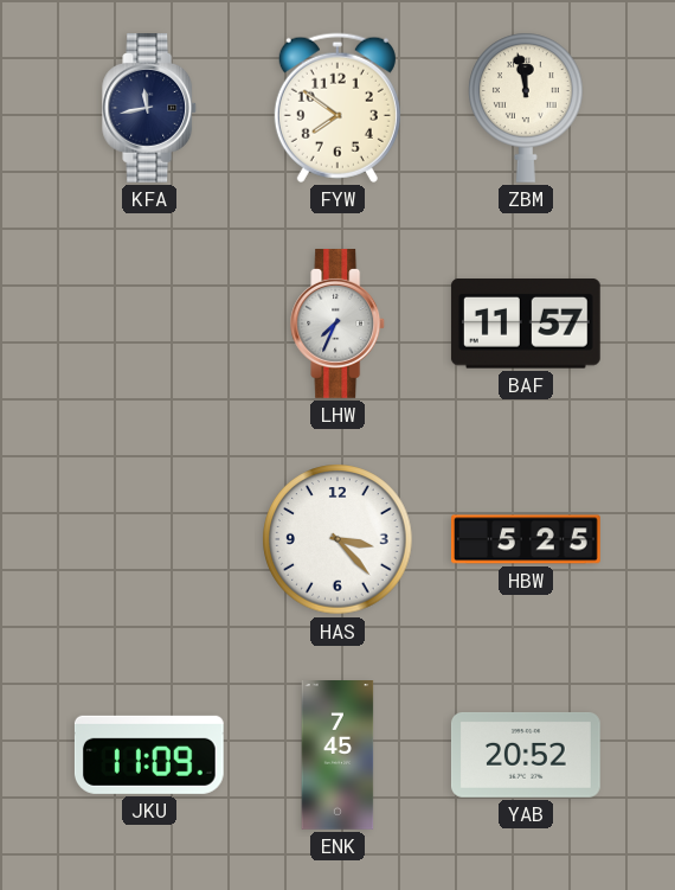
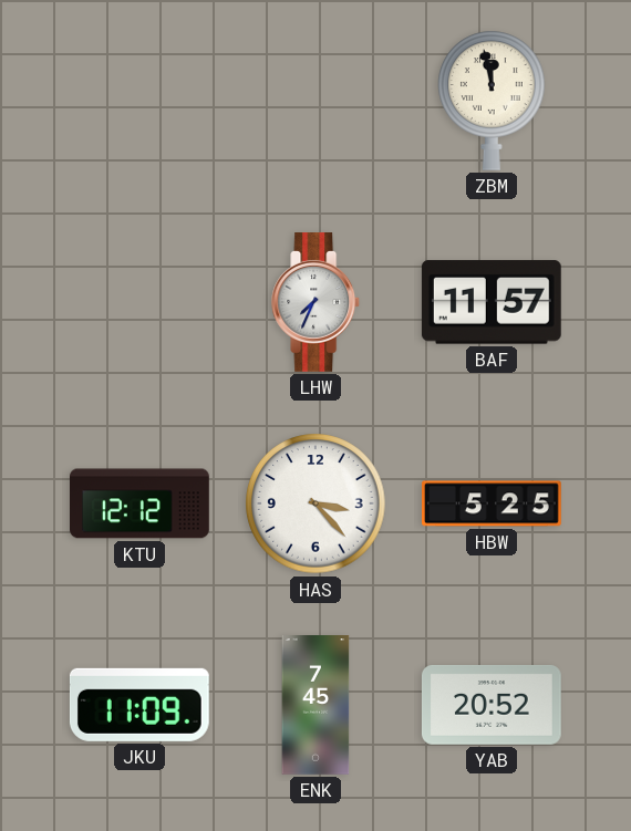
KFA: 11:43 -> none (150, 109)
FYW: 7:51 -> none (337, 108)
KTU: none -> 12:12 (141, 503)
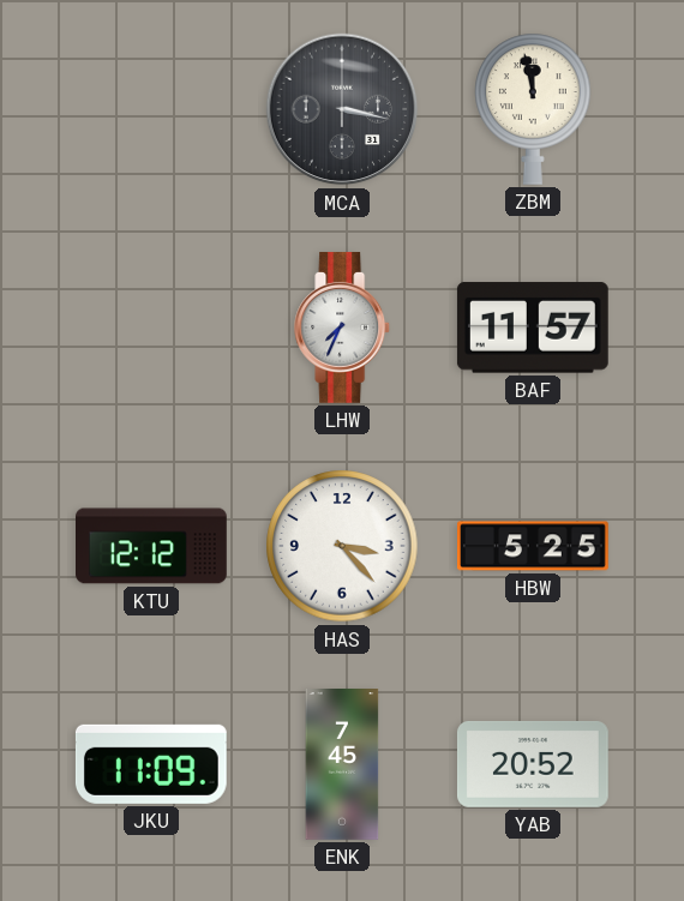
MCA: none -> 3:17 (342, 109)
